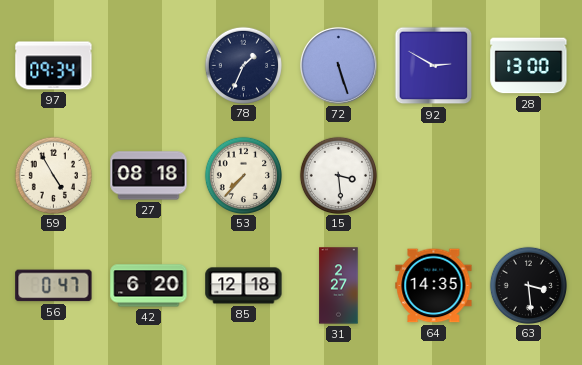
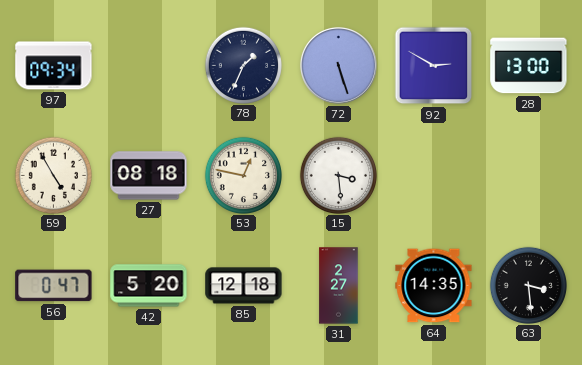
53: 7:37 -> 12:47 (243, 175)
42: 6:20 -> 5:20 (149, 286)
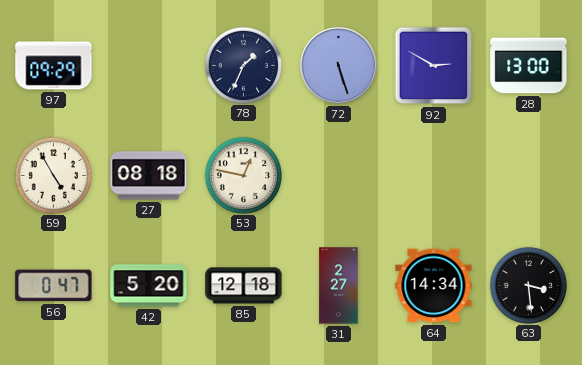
97: 09:34 -> 09:29 (54, 66)
15: 3:29 -> none (338, 175)
64: 14:35 -> 14:34 (434, 286)
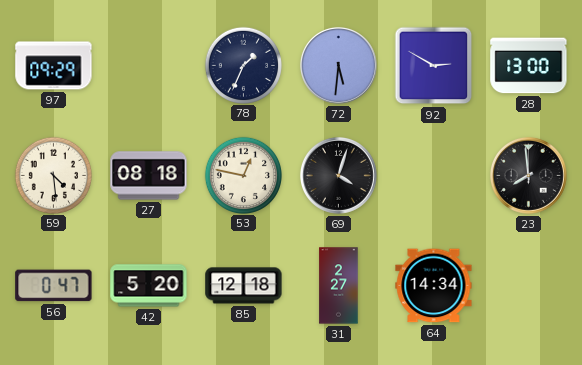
72: 5:27 -> 5:31 (338, 65)
59: 4:55 -> 4:29 (53, 175)
69: none -> 4:03 (338, 175)
23: none -> 7:59 (528, 175)
63: 3:29 -> none (528, 285)
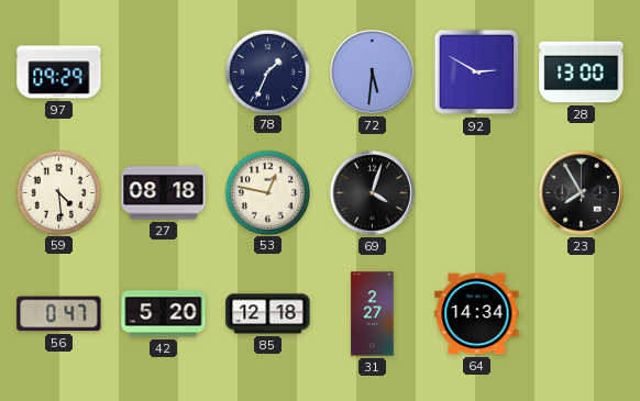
23: 7:59 -> 7:55 (581, 192)
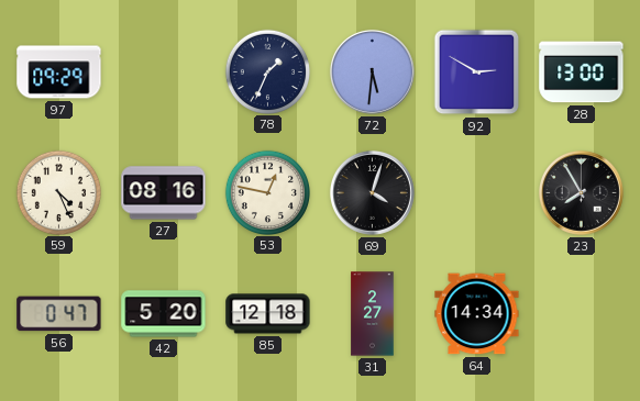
59: 4:29 -> 4:26 (58, 192)
27: 08:18 -> 08:16 (164, 193)
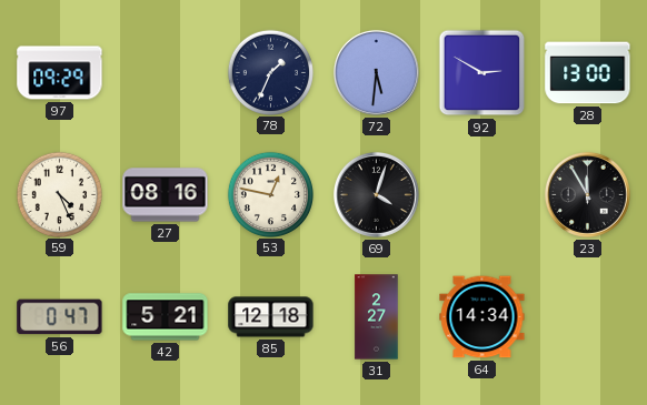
23: 7:55 -> 11:55 (587, 194)
42: 5:20 -> 5:21 (166, 317)
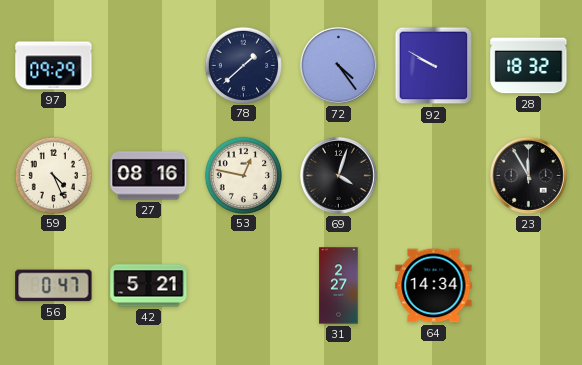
78: 1:34 -> 1:38 (243, 65)
72: 5:31 -> 4:24 (338, 65)
92: 2:50 -> 9:50 (434, 66)
28: 13:00 -> 18:32 (529, 66)
85: 12:18 -> none (271, 317)
